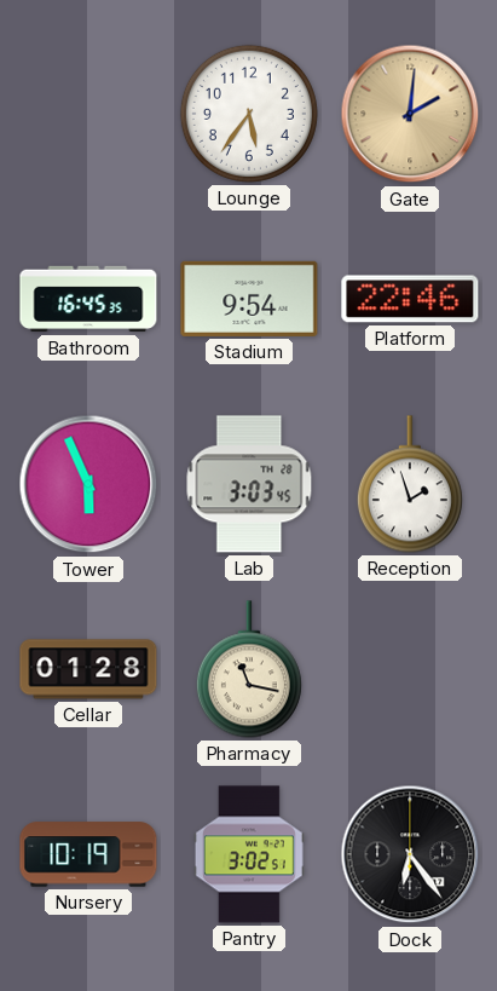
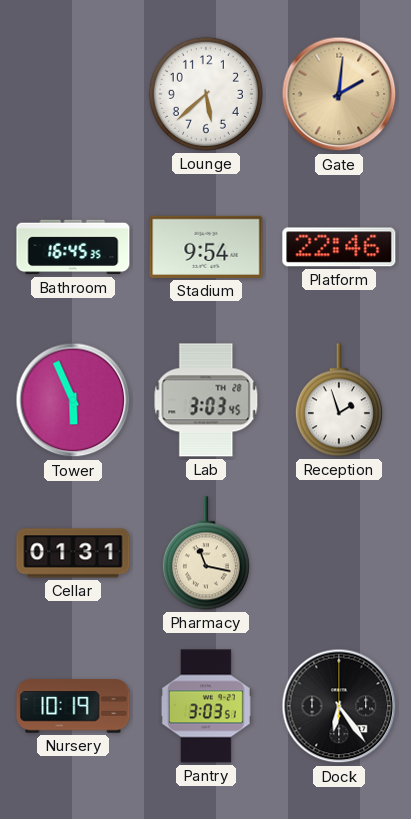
Lounge: 5:36 -> 5:38 (206, 94)
Cellar: 01:28 -> 01:31 (73, 553)
Pantry: 3:02 -> 3:03 (206, 706)
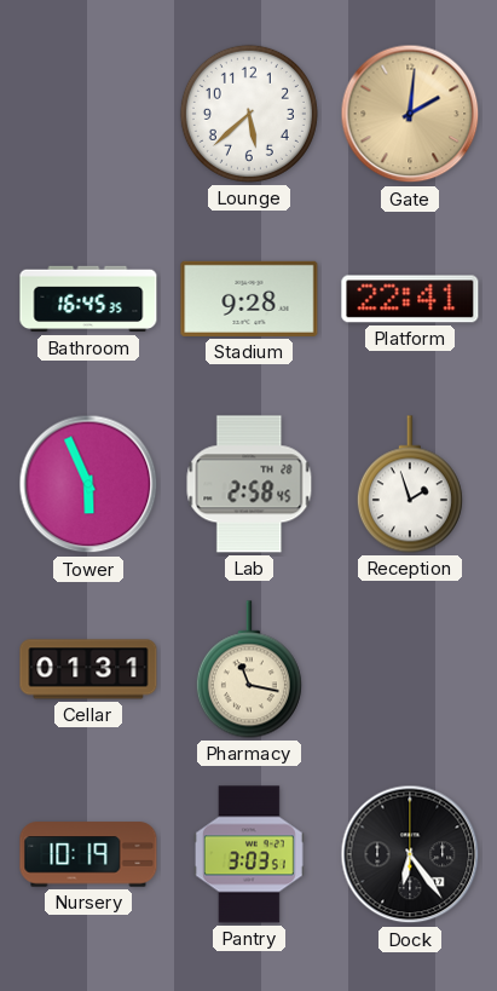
Stadium: 9:54 -> 9:28 (249, 299)
Platform: 22:46 -> 22:41 (410, 299)
Lab: 3:03 -> 2:58 (249, 484)
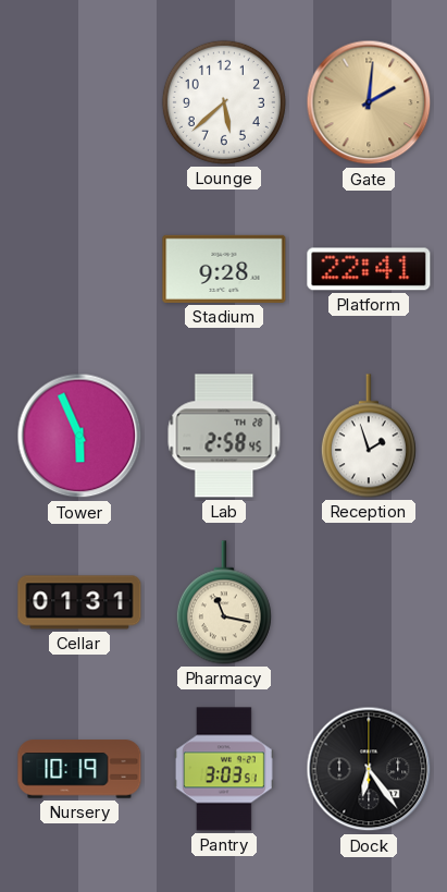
Bathroom: 16:45 -> none (88, 299)
